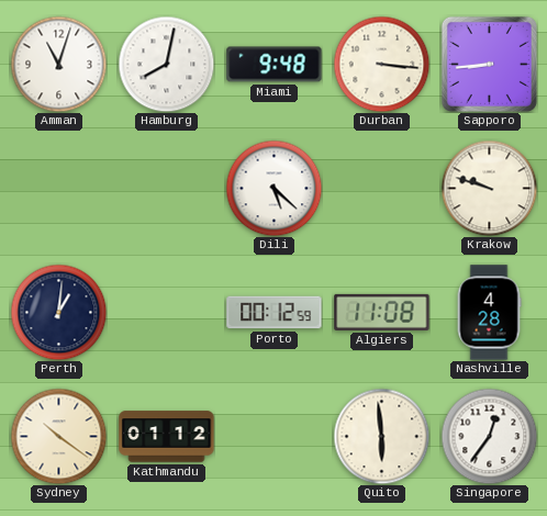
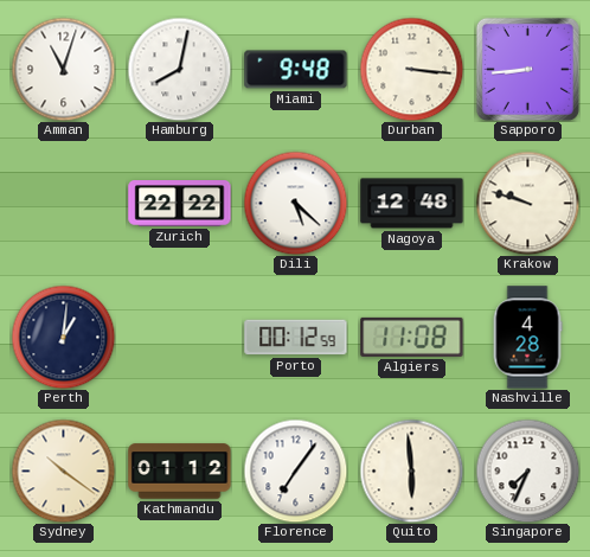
Zurich: none -> 22:22 (180, 204)
Nagoya: none -> 12:48 (412, 204)
Florence: none -> 7:06 (295, 470)
Singapore: 12:36 -> 7:34 (527, 470)
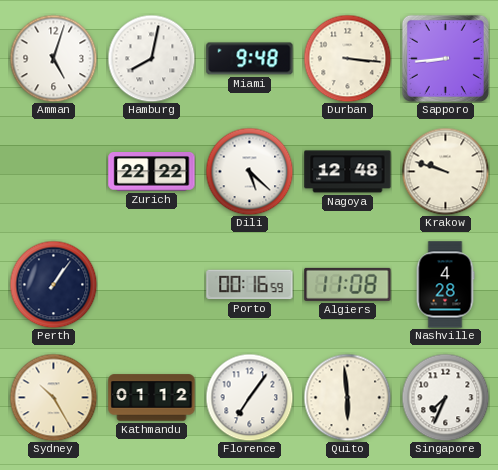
Amman: 11:03 -> 5:03 (53, 58)
Perth: 1:01 -> 1:06 (53, 284)
Porto: 00:12 -> 00:16 (250, 285)
Sydney: 10:21 -> 10:25 (53, 397)
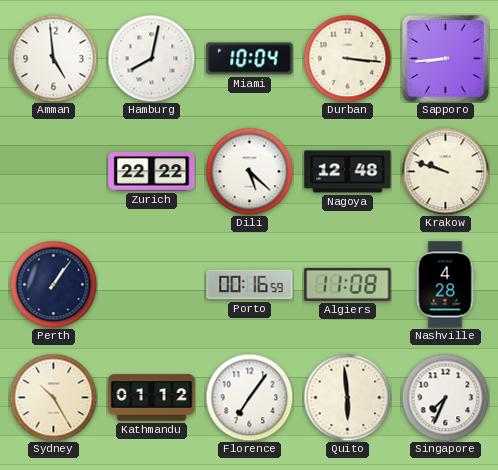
Amman: 5:03 -> 4:59 (53, 58)
Miami: 9:48 -> 10:04 (250, 59)
